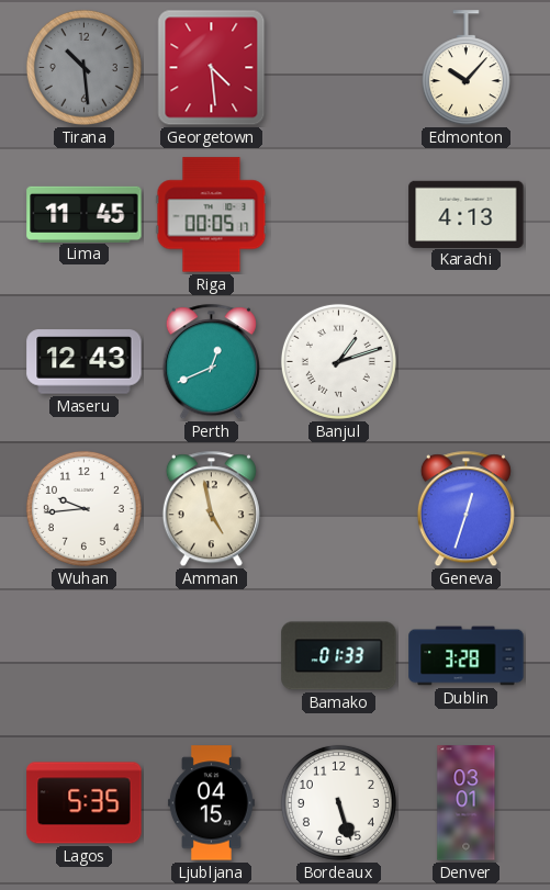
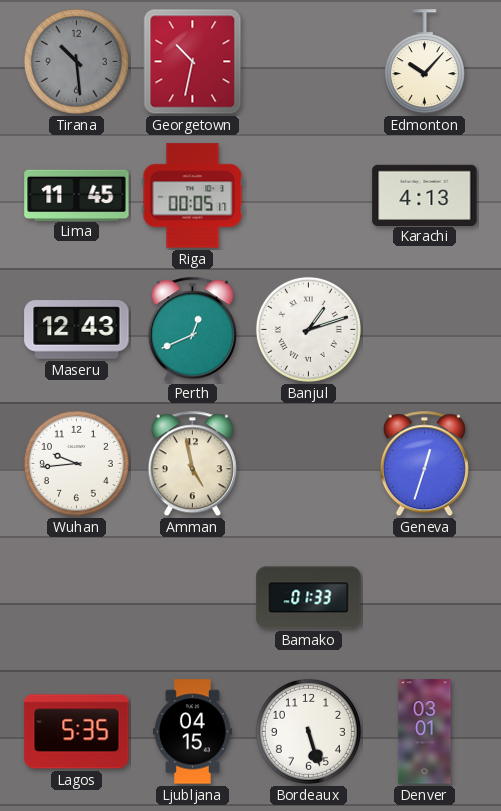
Georgetown: 4:29 -> 10:32 (193, 62)
Dublin: 3:28 -> none (467, 656)
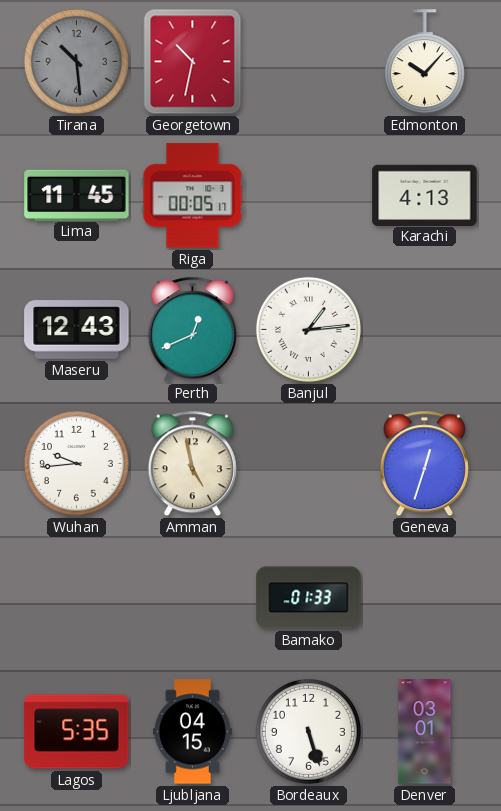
Banjul: 1:12 -> 1:14 (308, 329)
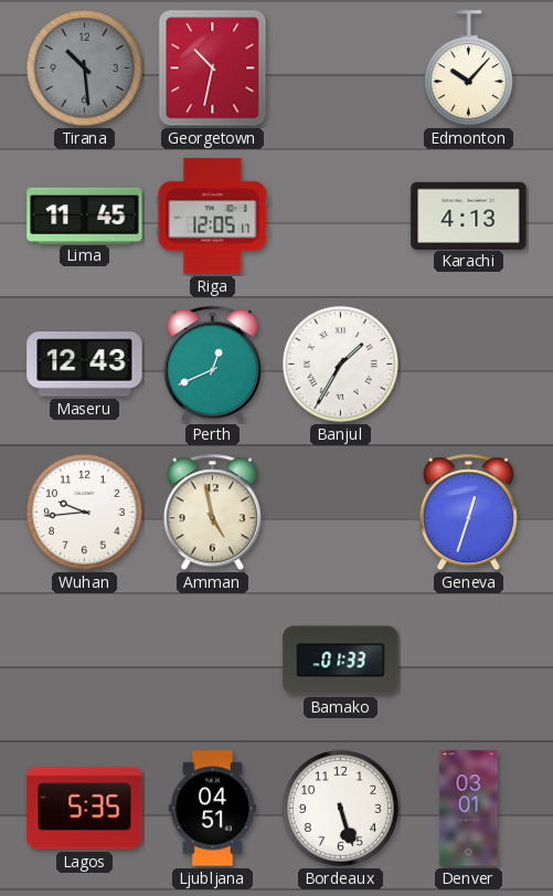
Riga: 00:05 -> 12:05 (213, 217)
Banjul: 1:14 -> 1:35 (340, 363)
Ljubljana: 04:15 -> 04:51 (213, 809)
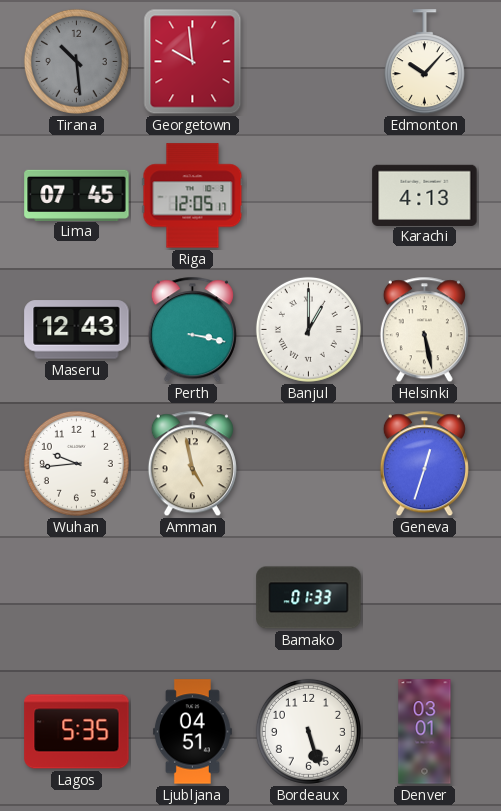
Georgetown: 10:32 -> 9:59 (193, 62)
Lima: 11:45 -> 07:45 (77, 195)
Perth: 12:41 -> 3:17 (192, 330)
Banjul: 1:35 -> 1:00 (308, 329)
Helsinki: none -> 5:28 (424, 330)
